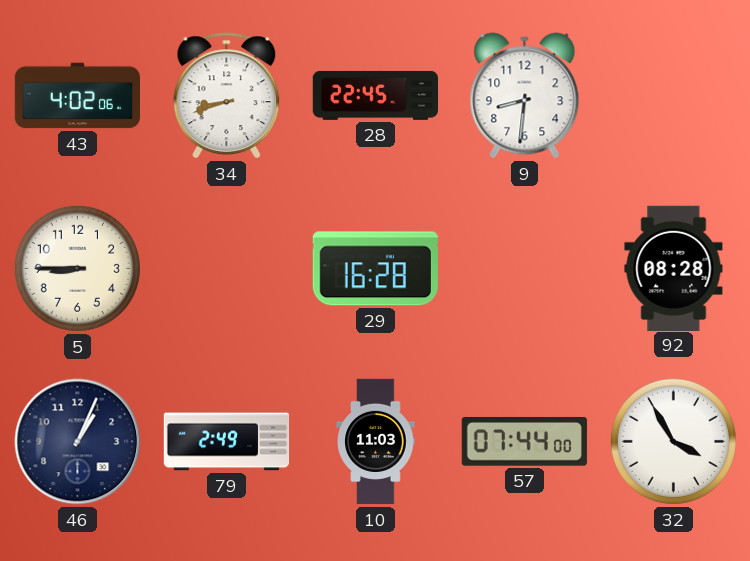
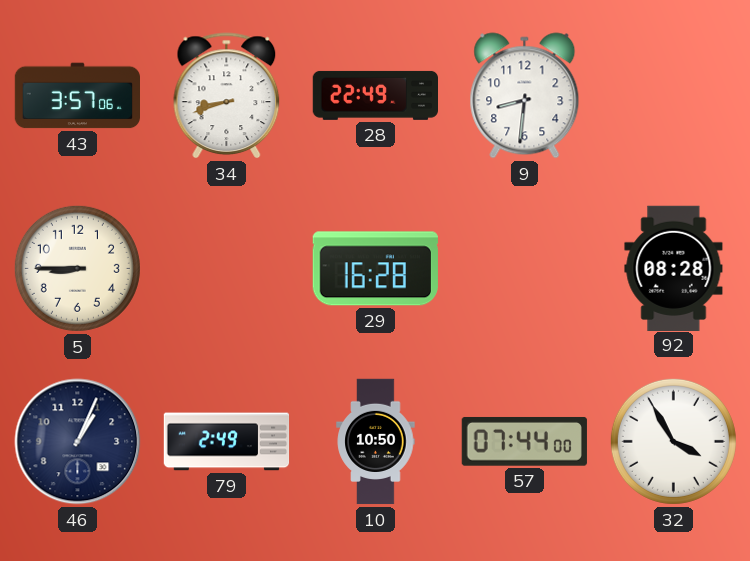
43: 4:02 -> 3:57 (77, 96)
28: 22:45 -> 22:49 (375, 95)
10: 11:03 -> 10:50 (376, 442)
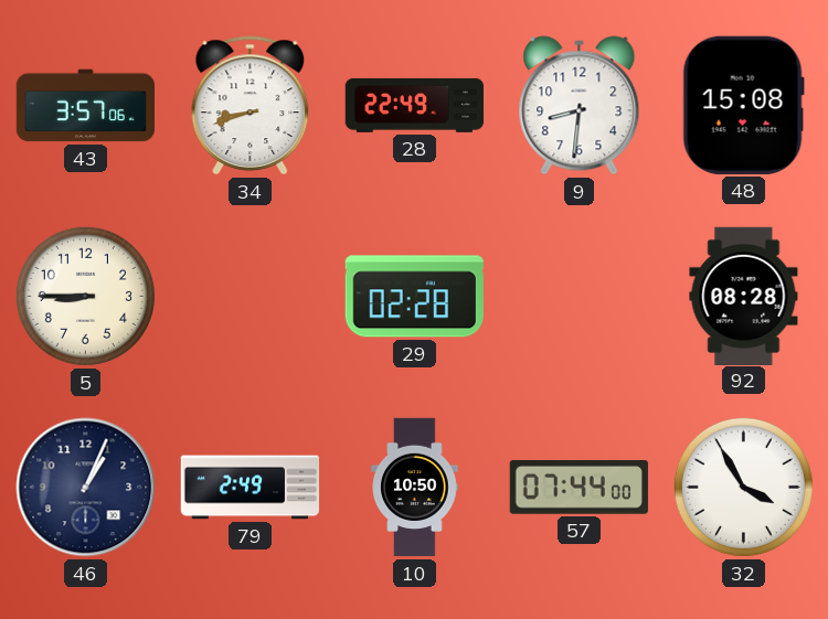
48: none -> 15:08 (743, 105)
29: 16:28 -> 02:28 (414, 297)
